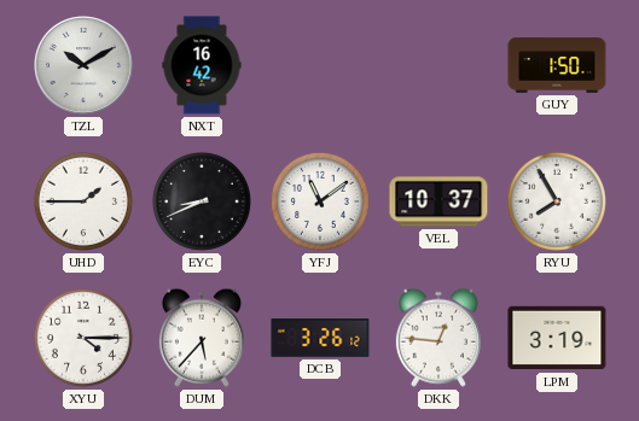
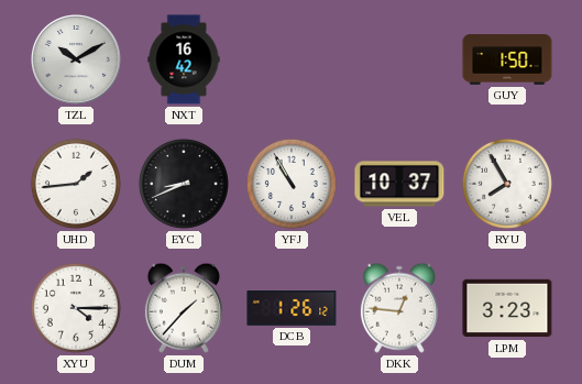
UHD: 1:45 -> 1:44 (76, 184)
YFJ: 11:09 -> 10:55 (292, 184)
DUM: 5:37 -> 1:37 (184, 308)
DCB: 3:26 -> 1:26 (292, 309)
LPM: 3:19 -> 3:23 (507, 308)
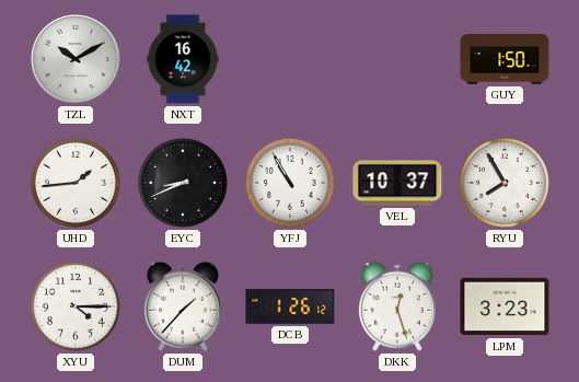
DKK: 12:46 -> 12:27 (397, 306)
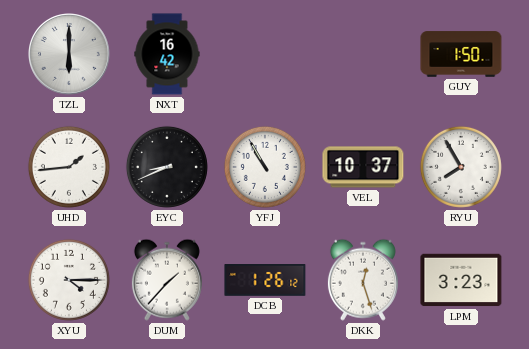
TZL: 10:10 -> 6:00 (70, 55)
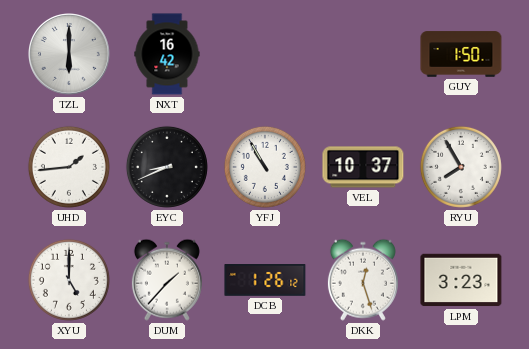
XYU: 4:15 -> 5:00 (69, 280)
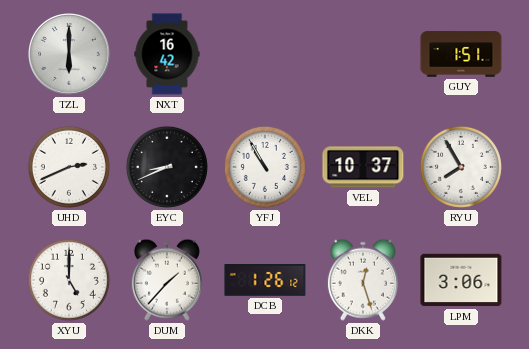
GUY: 1:50 -> 1:51 (461, 54)
UHD: 1:44 -> 2:41 (69, 167)
LPM: 3:23 -> 3:06 (461, 280)
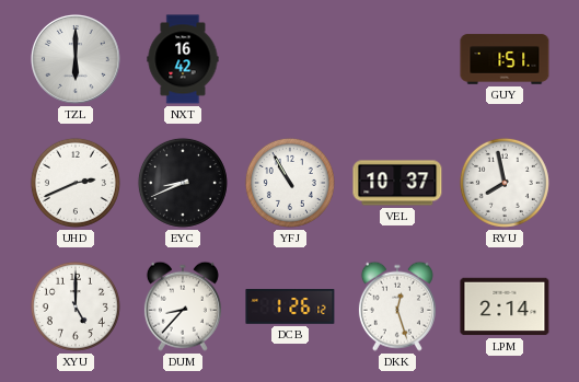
RYU: 7:55 -> 7:58 (505, 183)
DUM: 1:37 -> 8:37 (183, 306)
LPM: 3:06 -> 2:14 (505, 306)
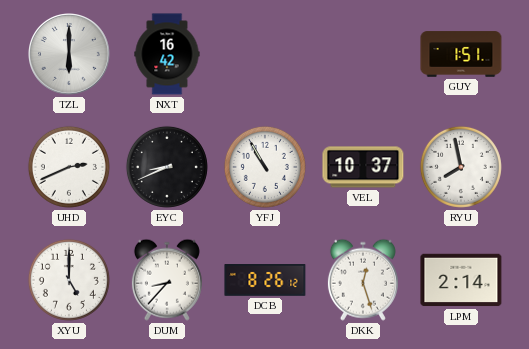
DCB: 1:26 -> 8:26 (265, 281)
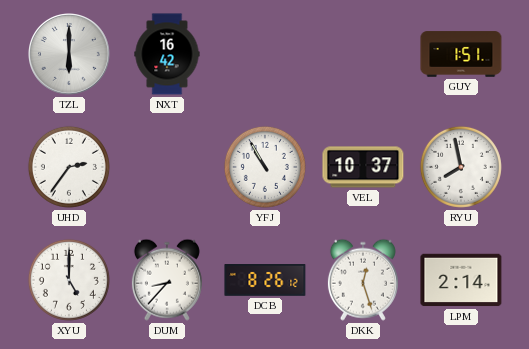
UHD: 2:41 -> 2:36 (69, 167)
EYC: 8:41 -> none (167, 167)
